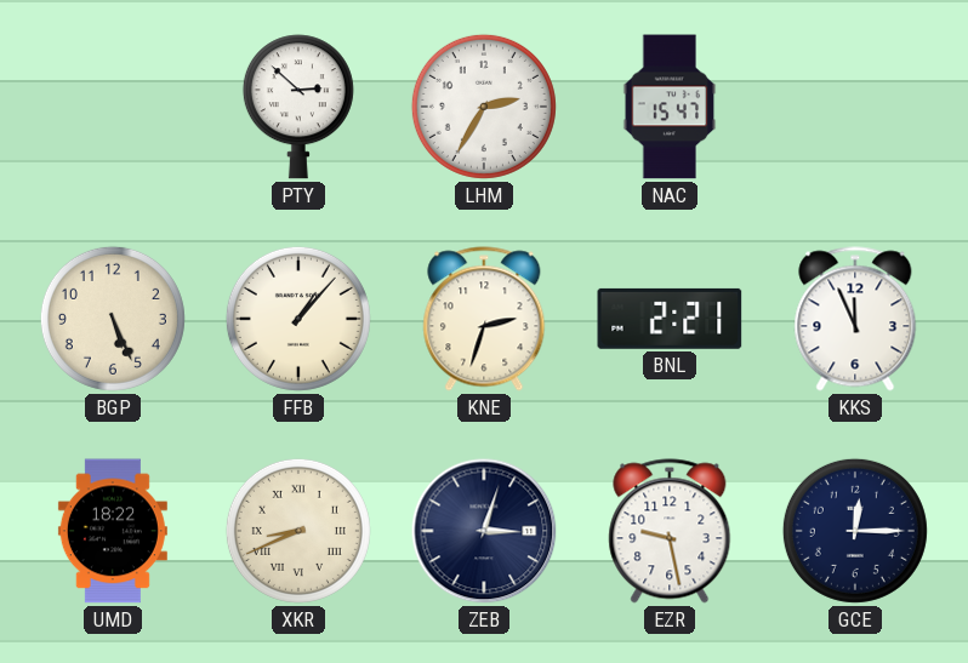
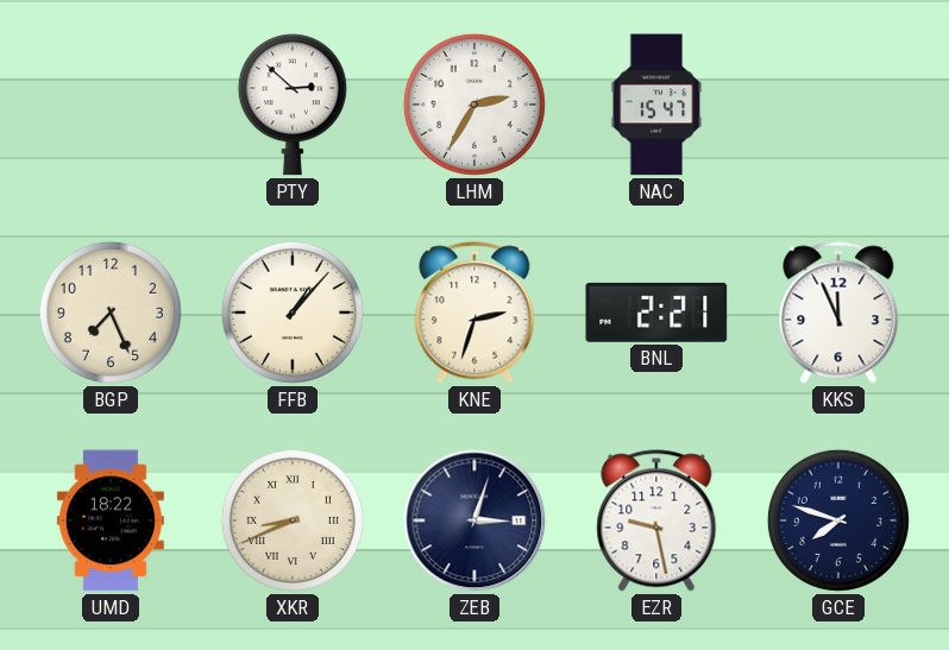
BGP: 5:26 -> 7:26 (111, 313)
GCE: 12:15 -> 7:48 (838, 520)
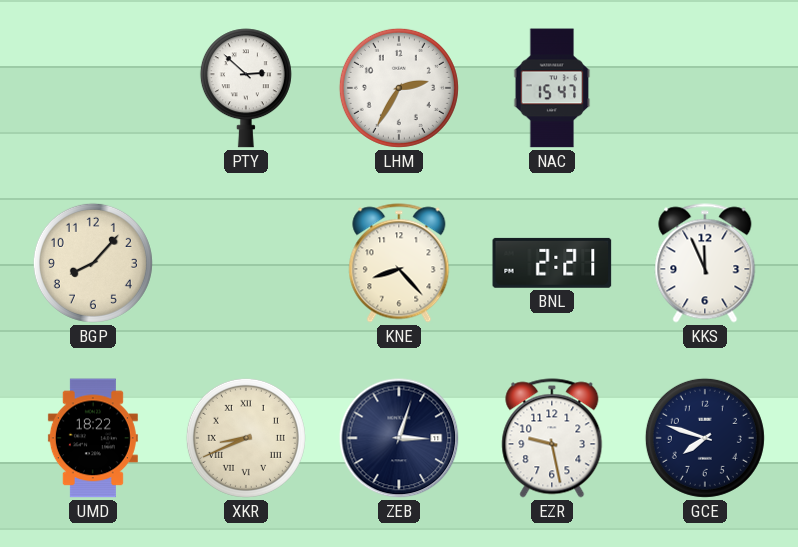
BGP: 7:26 -> 8:07 (93, 263)
FFB: 1:07 -> none (293, 313)
KNE: 2:33 -> 8:23 (399, 263)
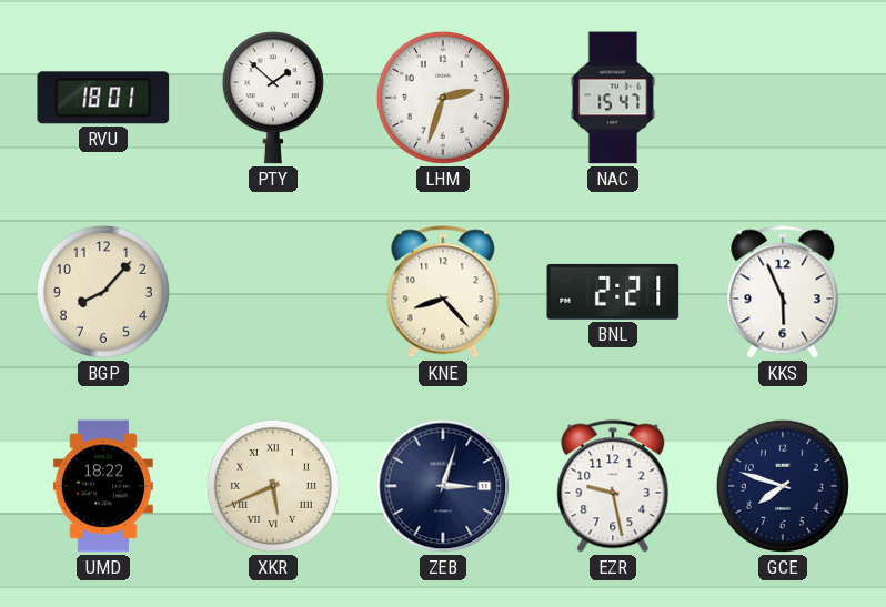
RVU: none -> 18:01 (103, 98)
PTY: 2:52 -> 1:52 (273, 98)
LHM: 2:35 -> 2:33 (443, 98)
KKS: 11:56 -> 5:56 (783, 292)
XKR: 8:41 -> 5:41 (273, 486)
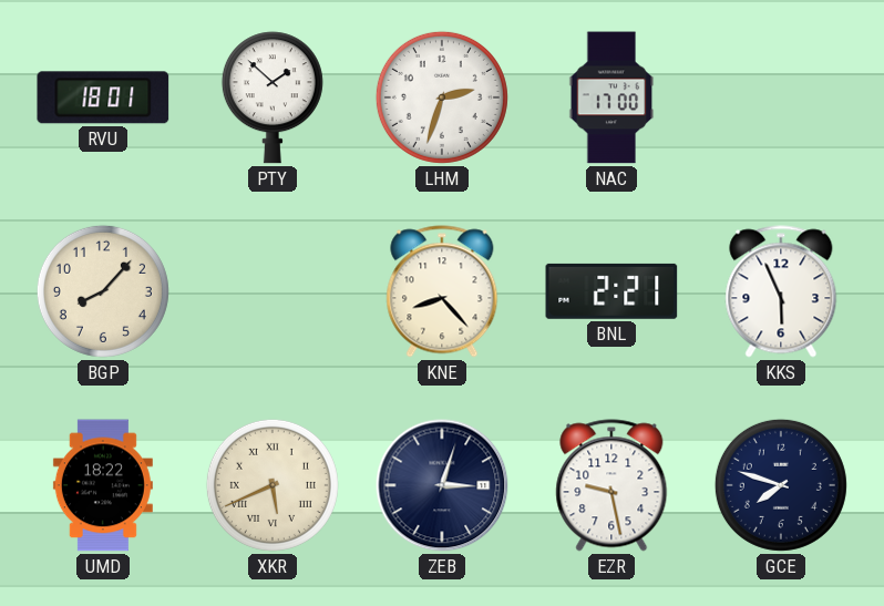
NAC: 15:47 -> 17:00 (611, 97)
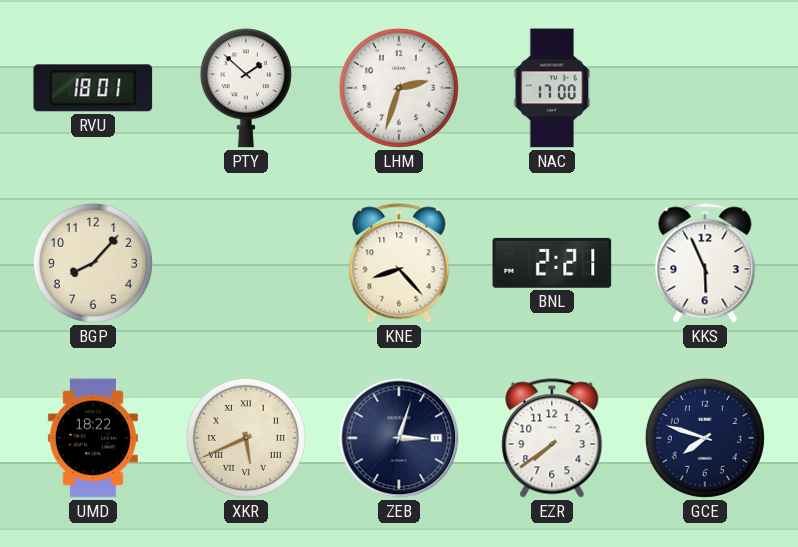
EZR: 9:28 -> 7:39 (552, 438)
